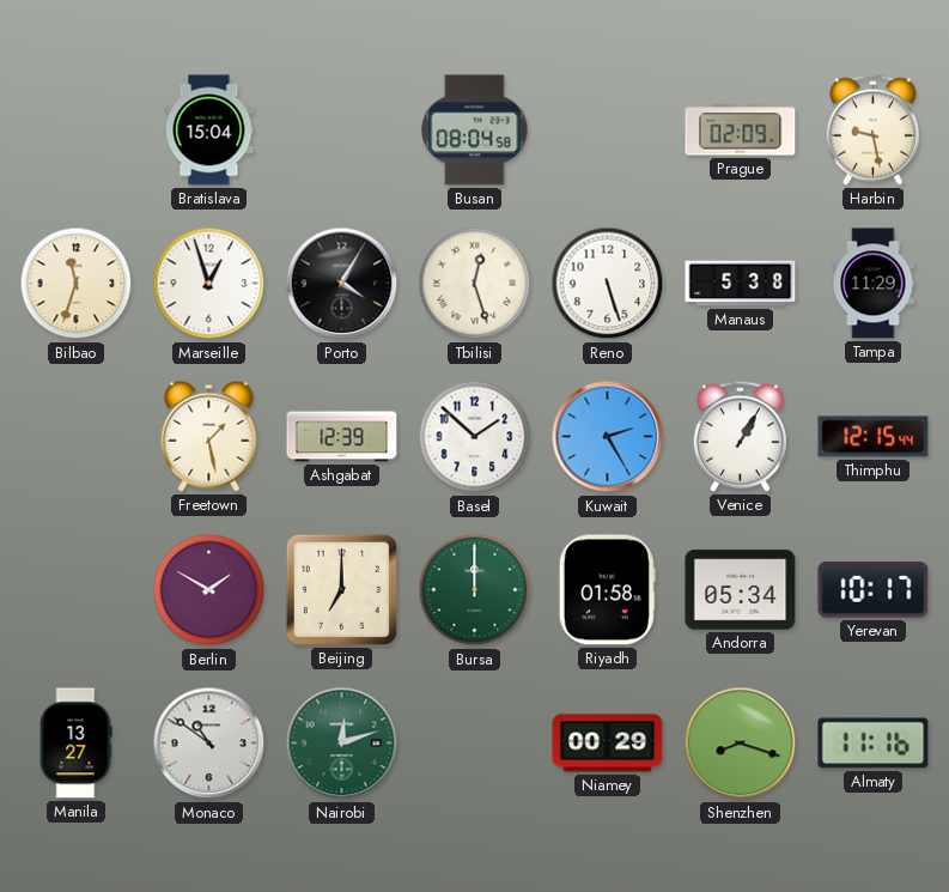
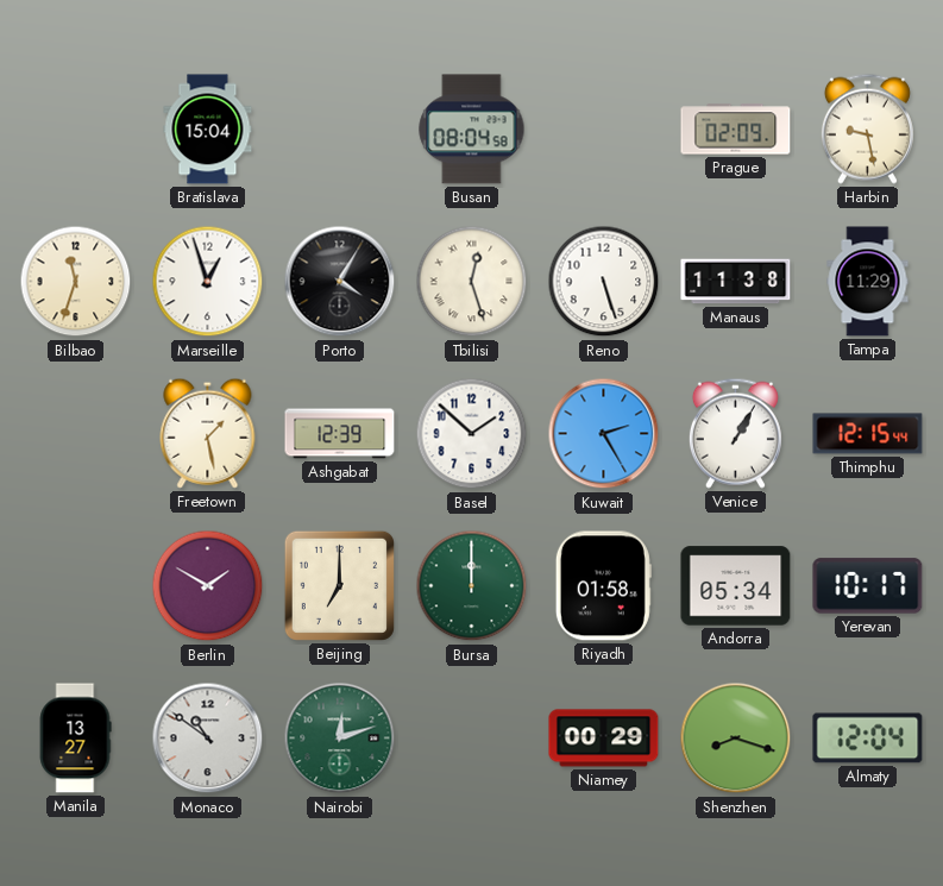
Manaus: 5:38 -> 11:38 (736, 282)
Almaty: 11:16 -> 12:04 (868, 739)
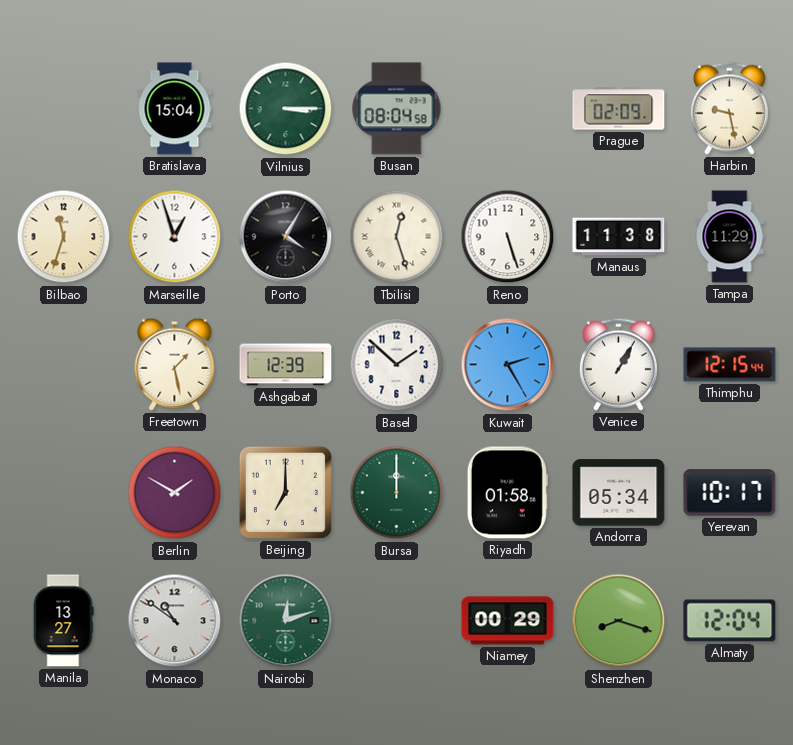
Vilnius: none -> 3:15 (286, 109)
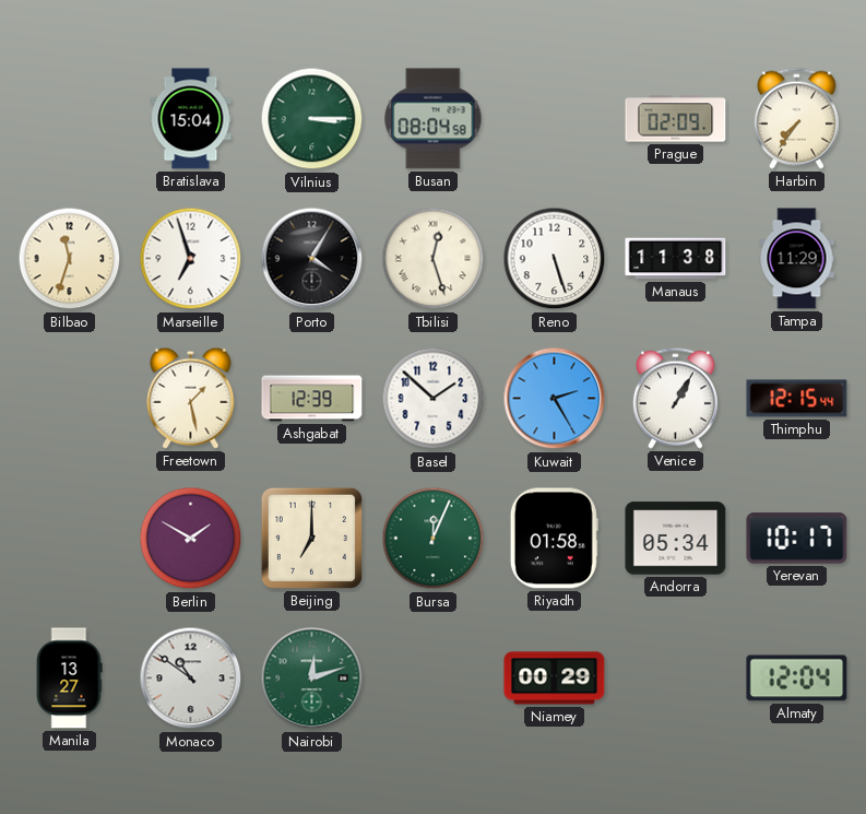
Harbin: 9:28 -> 7:36 (796, 118)
Marseille: 12:57 -> 6:57 (191, 259)
Bursa: 12:00 -> 12:04 (434, 539)
Shenzhen: 8:18 -> none (619, 621)
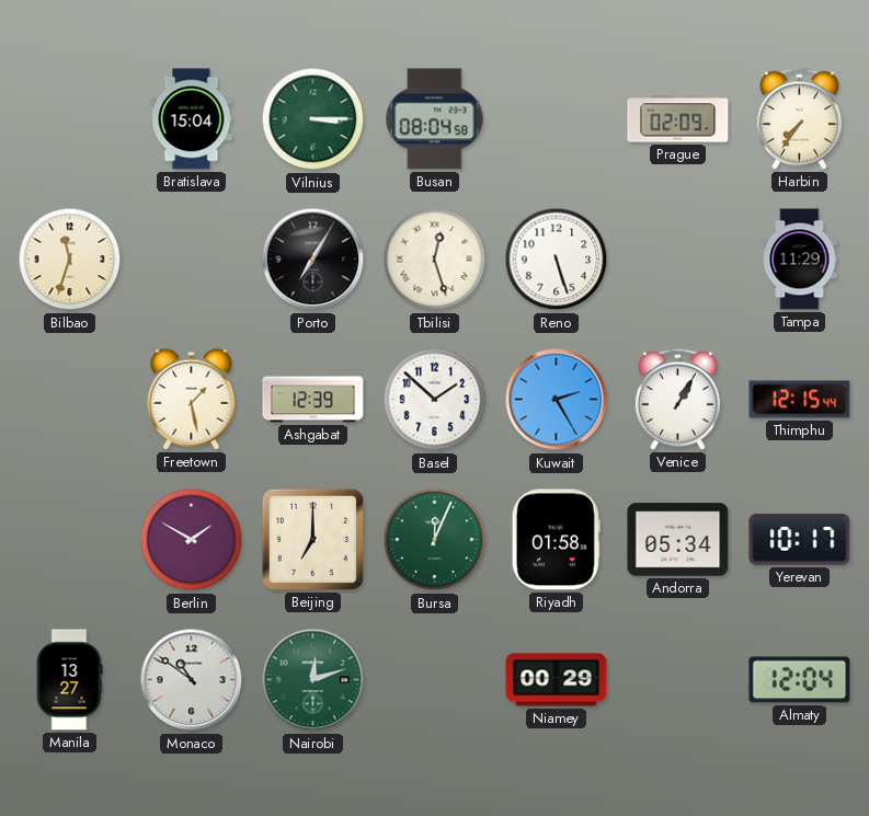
Marseille: 6:57 -> none (191, 259)
Porto: 4:05 -> 7:05 (313, 260)
Manaus: 11:38 -> none (676, 259)
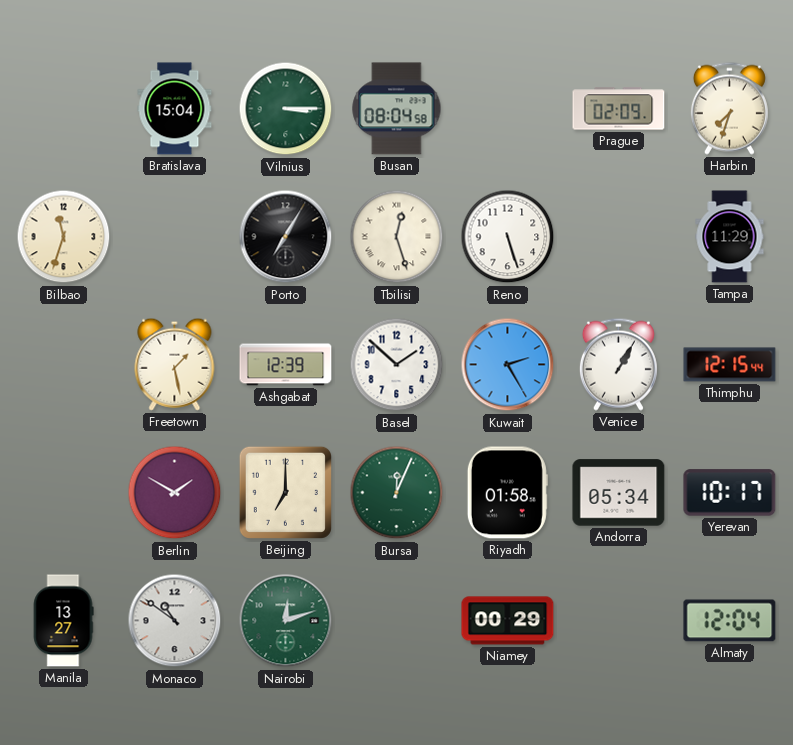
Harbin: 7:36 -> 7:33 (729, 108)
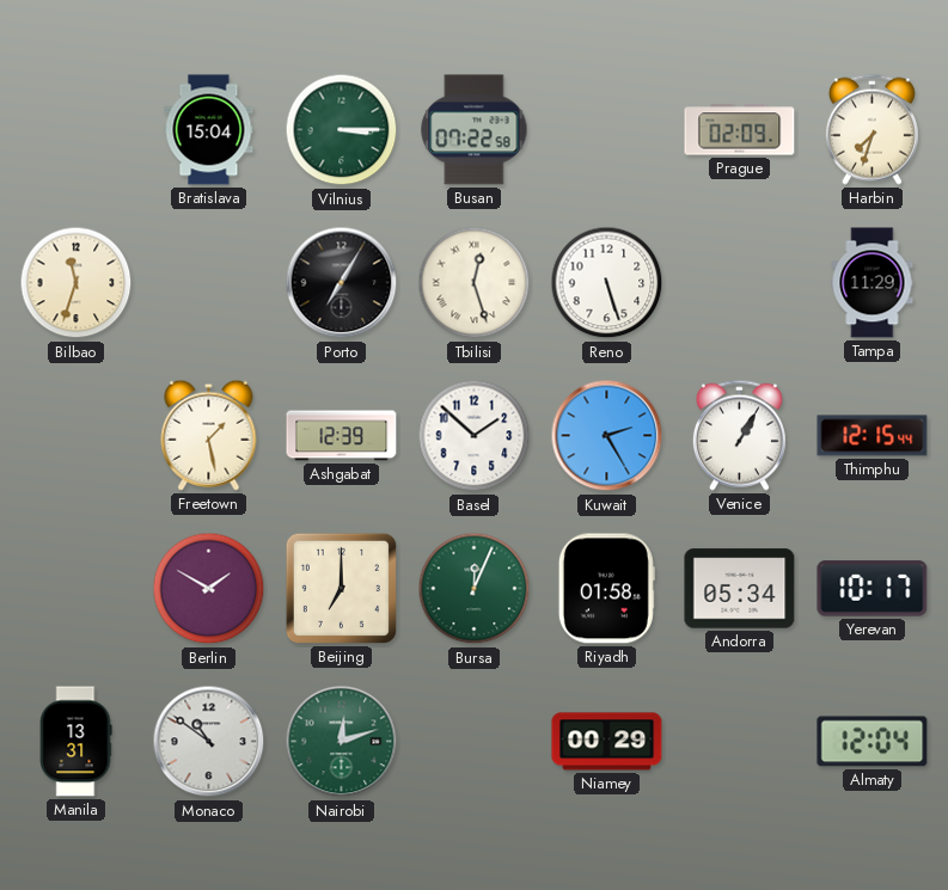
Busan: 08:04 -> 07:22 (475, 130)
Manila: 13:27 -> 13:31 (75, 742)
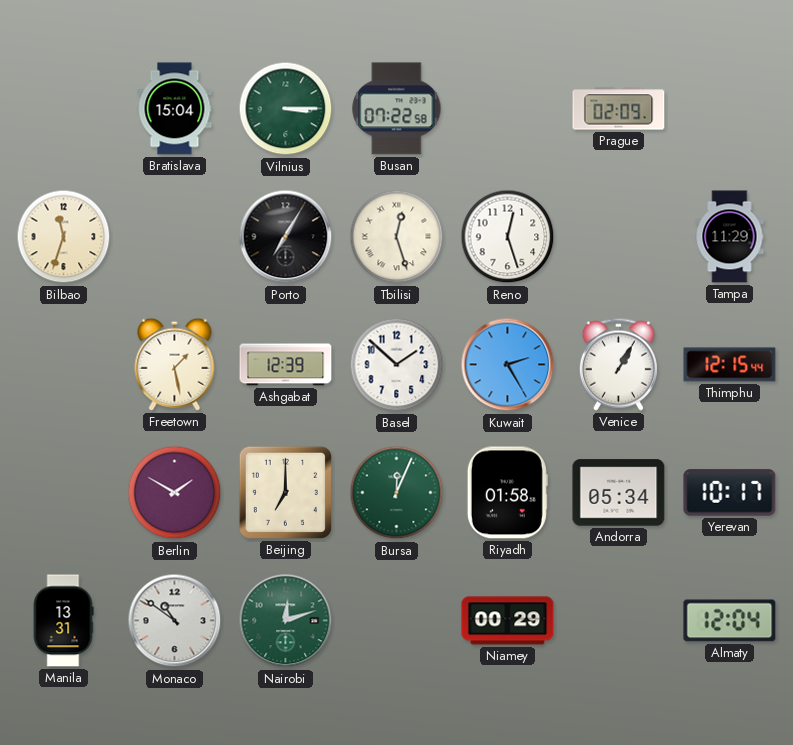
Harbin: 7:33 -> none (871, 129)
Reno: 5:27 -> 12:27 (508, 237)
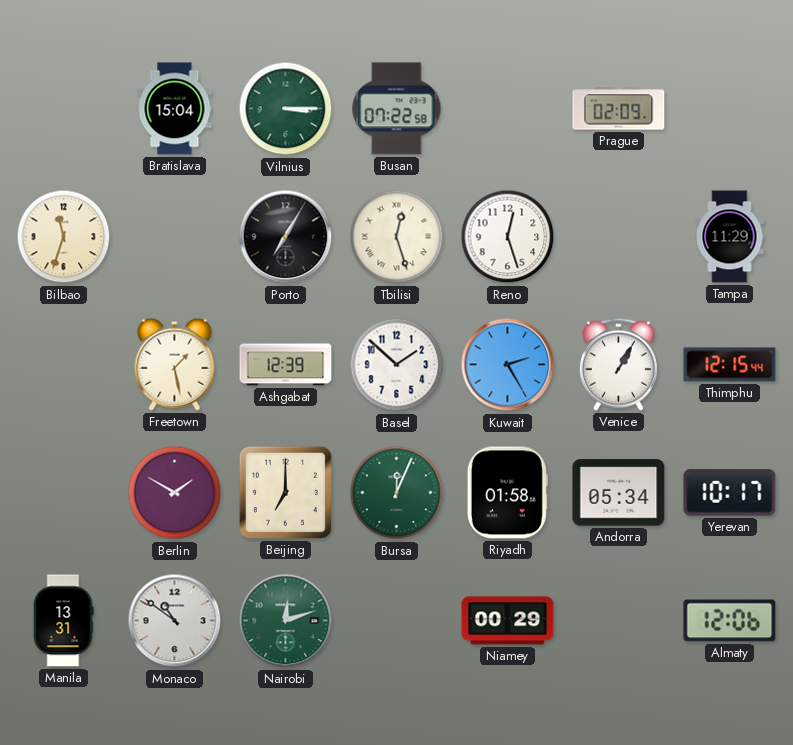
Almaty: 12:04 -> 12:06 (730, 621)
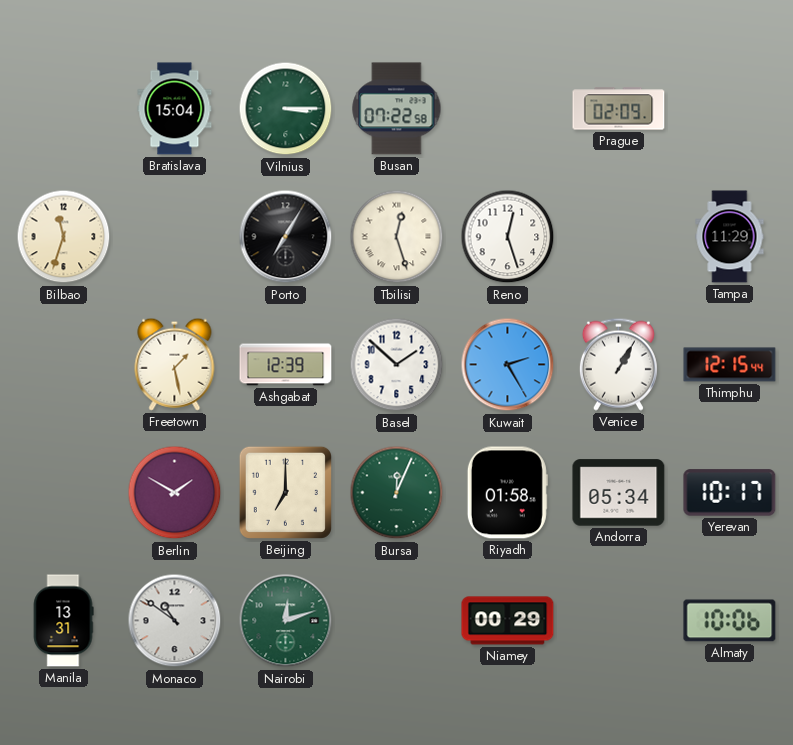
Almaty: 12:06 -> 10:06 (730, 621)
